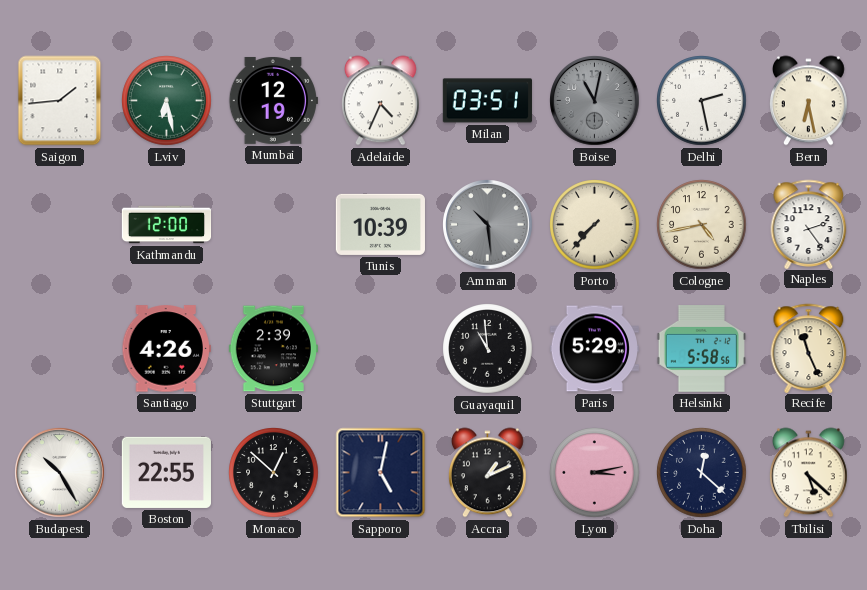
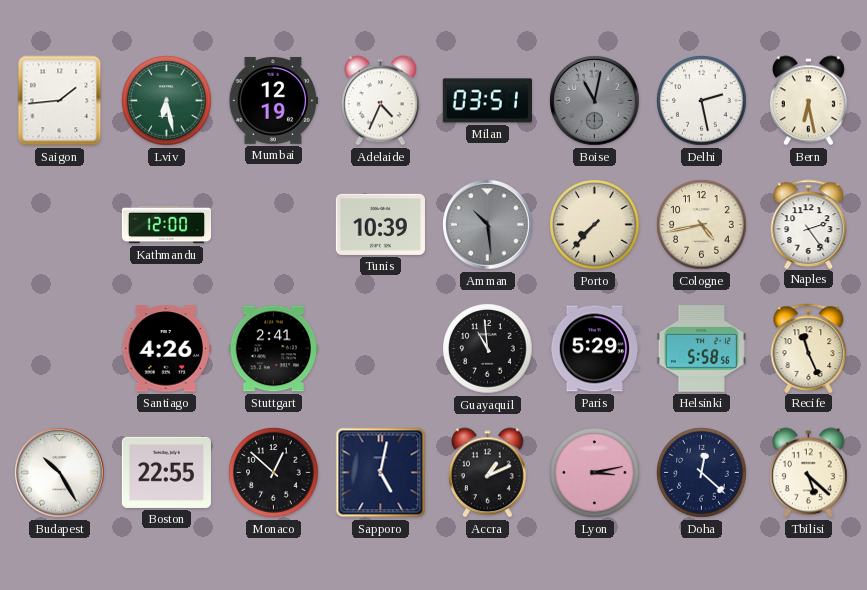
Stuttgart: 2:39 -> 2:41 (273, 349)
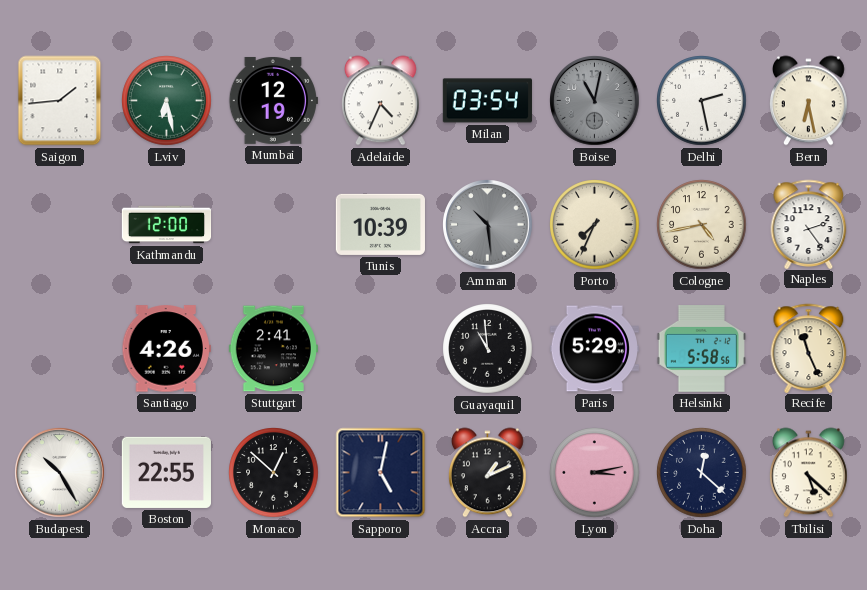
Milan: 03:51 -> 03:54 (487, 101)
Porto: 7:37 -> 7:34 (595, 225)
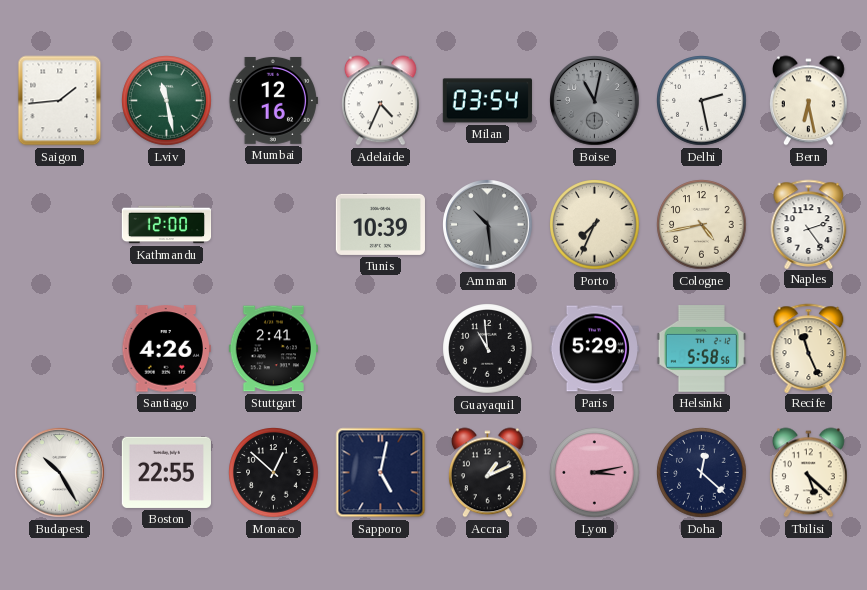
Lviv: 6:28 -> 11:28 (167, 101)
Mumbai: 12:19 -> 12:16 (273, 100)
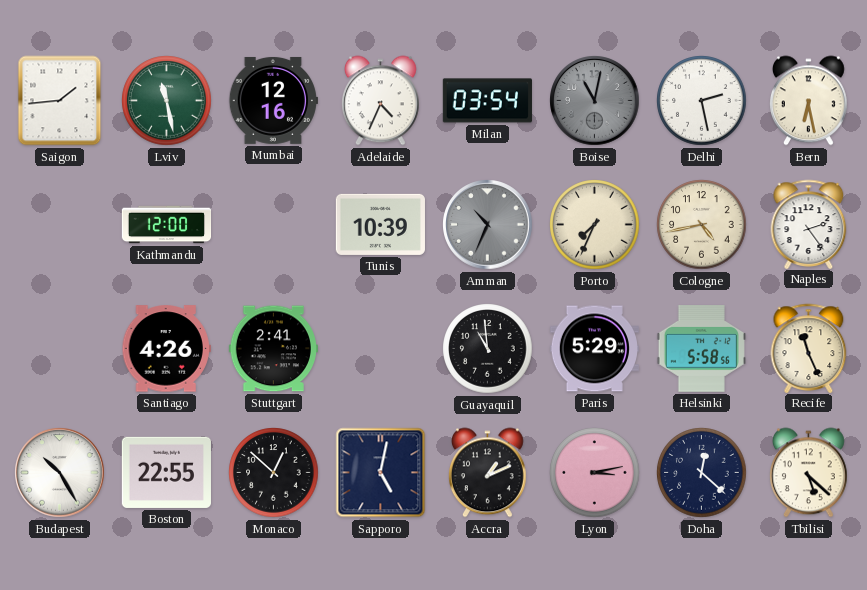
Amman: 10:29 -> 10:34 (488, 225)
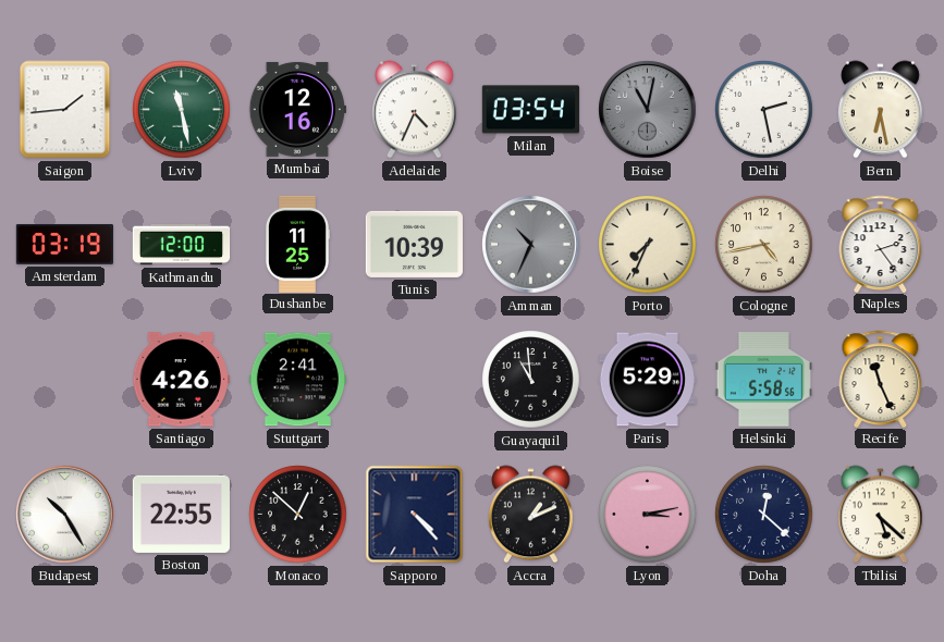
Amsterdam: none -> 03:19 (64, 245)
Dushanbe: none -> 11:25 (298, 244)
Sapporo: 5:02 -> 4:23 (415, 515)
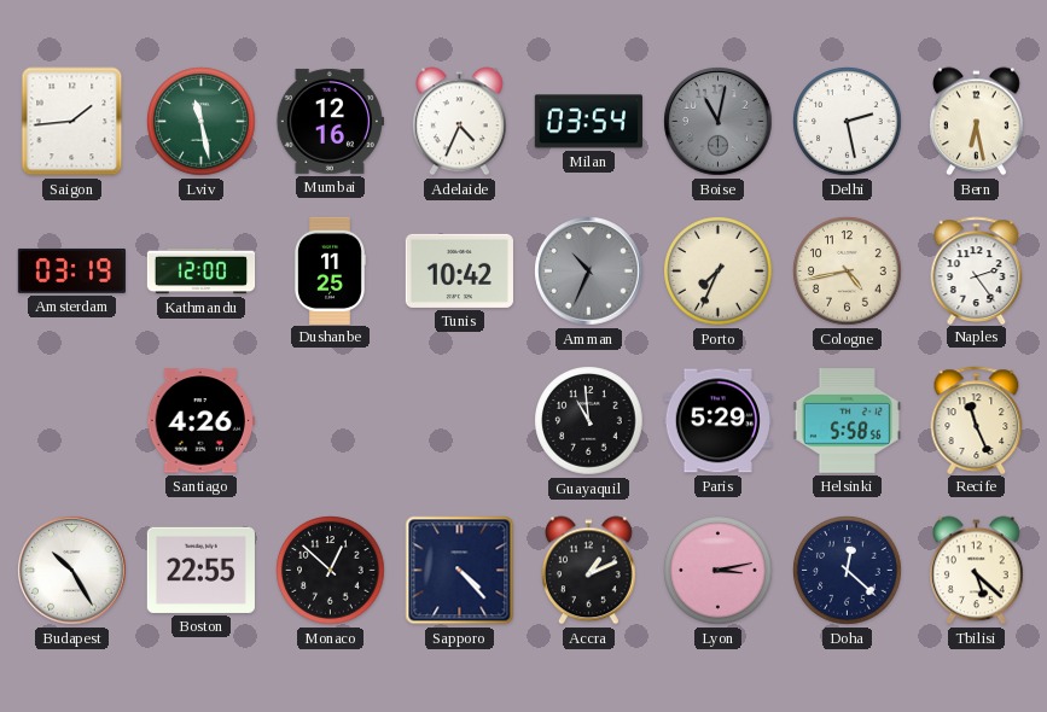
Tunis: 10:39 -> 10:42 (459, 270)
Stuttgart: 2:41 -> none (297, 380)
